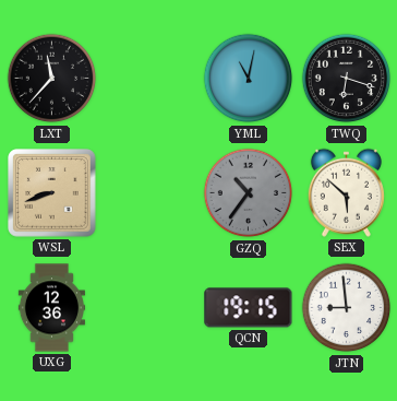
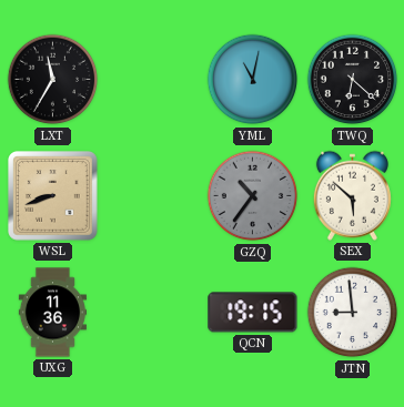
LXT: 11:37 -> 11:35 (53, 80)
TWQ: 6:18 -> 6:22 (353, 80)
UXG: 12:36 -> 11:36 (52, 313)
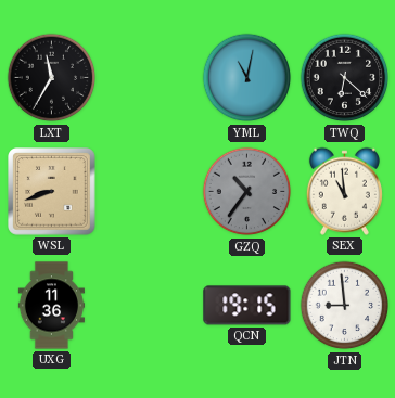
SEX: 5:52 -> 10:59 (344, 191)
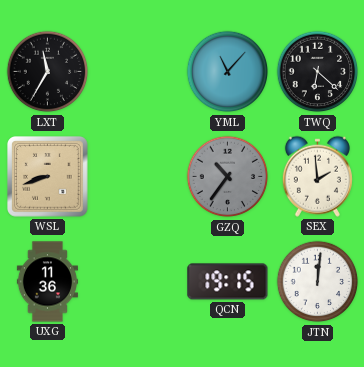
YML: 11:02 -> 11:07 (228, 72)
SEX: 10:59 -> 1:59 (317, 176)
JTN: 8:59 -> 12:01 (318, 282)
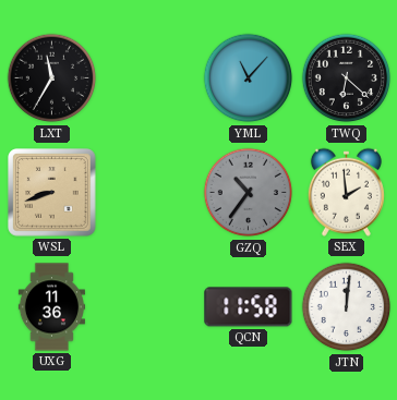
QCN: 19:15 -> 11:58 (249, 307)
